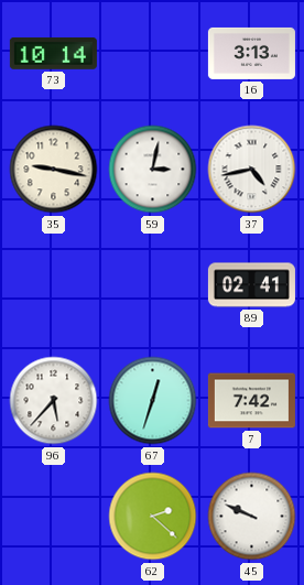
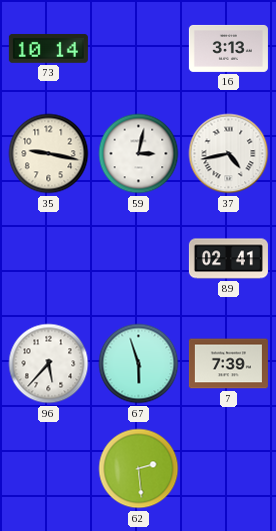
67: 12:33 -> 5:57 (139, 364)
7: 7:42 -> 7:39 (228, 364)
62: 2:22 -> 2:29 (139, 469)
45: 9:49 -> none (252, 517)
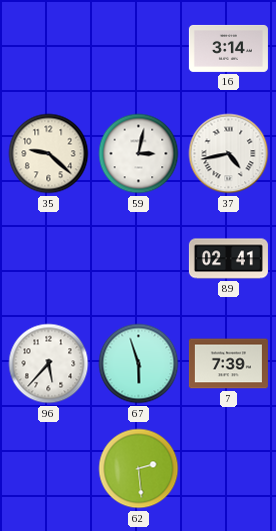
73: 10:14 -> none (48, 48)
16: 3:13 -> 3:14 (228, 48)
35: 9:17 -> 9:22 (49, 154)
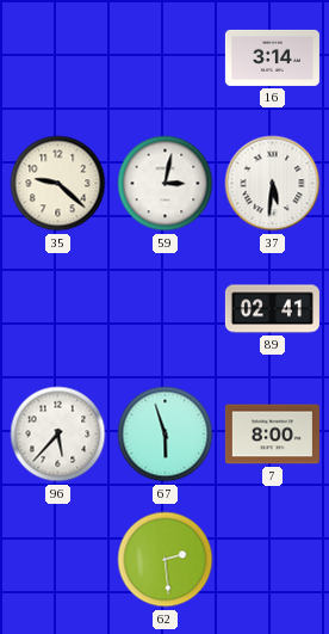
37: 4:43 -> 5:31 (273, 184)
7: 7:39 -> 8:00 (272, 435)
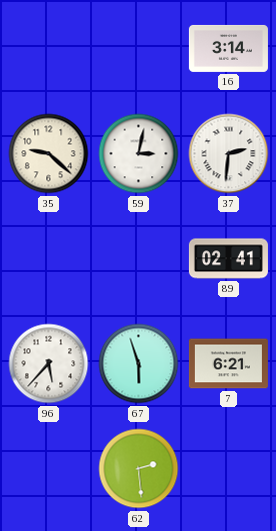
37: 5:31 -> 2:31 (229, 154)
7: 8:00 -> 6:21 (228, 364)
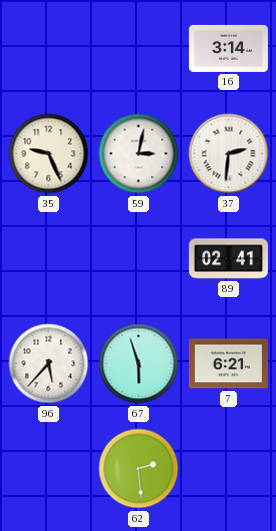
35: 9:22 -> 9:26 (49, 154)
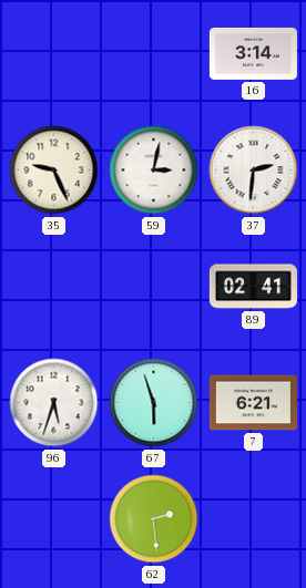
96: 5:37 -> 5:33 (54, 403)
